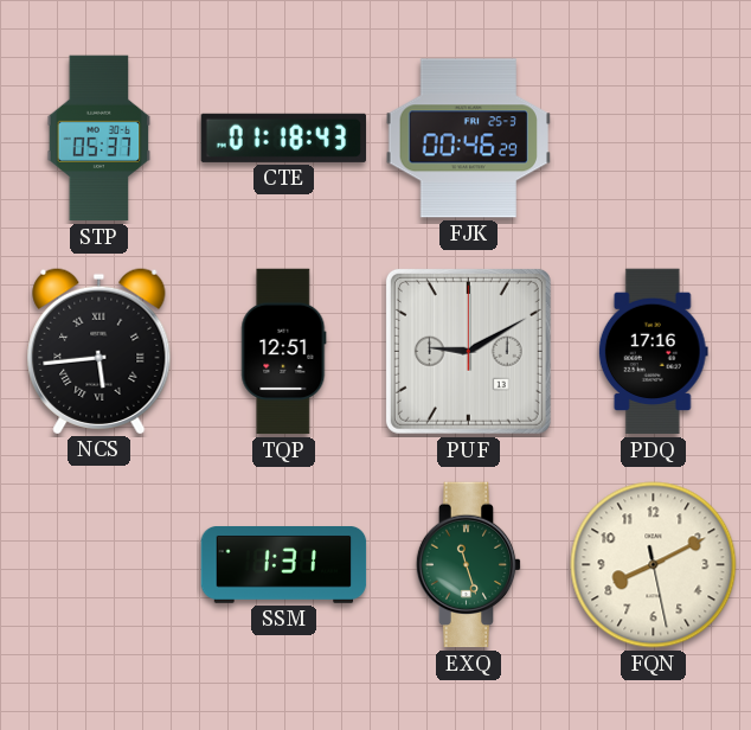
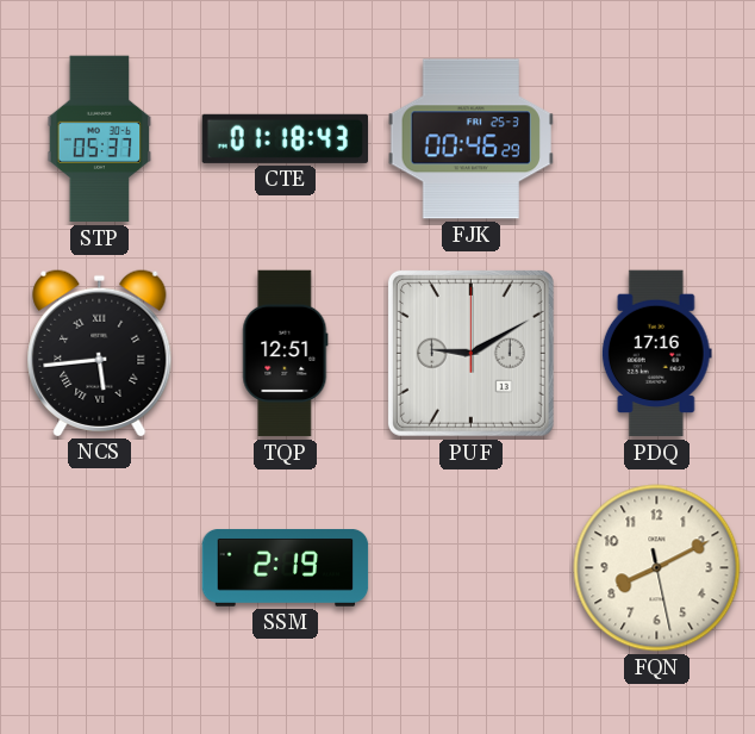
SSM: 1:31 -> 2:19 (286, 568)
EXQ: 11:27 -> none (469, 565)
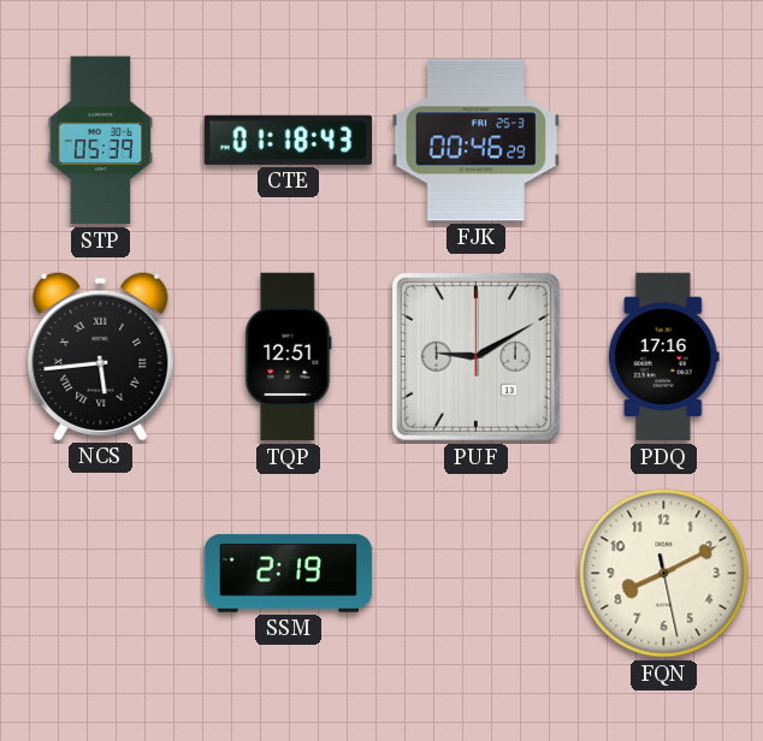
STP: 05:37 -> 05:39 (101, 141)
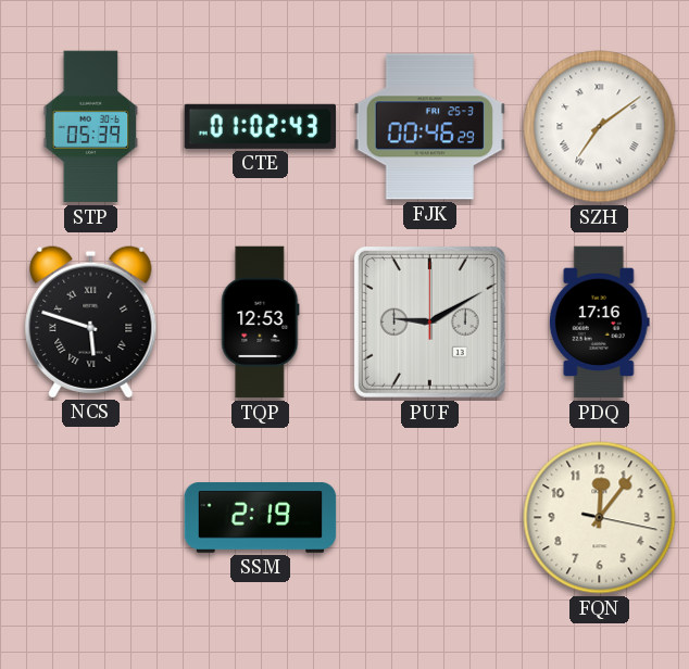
CTE: 01:18 -> 01:02 (260, 126)
SZH: none -> 7:09 (600, 127)
NCS: 5:44 -> 5:48 (91, 321)
TQP: 12:51 -> 12:53 (261, 323)
FQN: 8:10 -> 12:06 (600, 518)
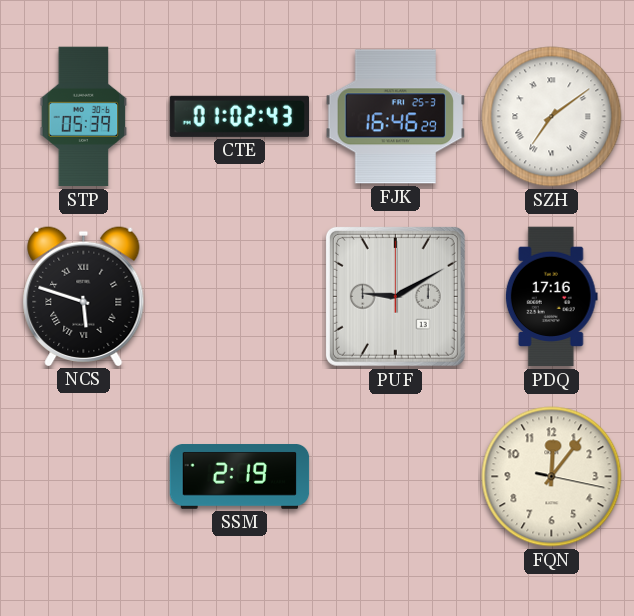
FJK: 00:46 -> 16:46 (395, 117)
TQP: 12:53 -> none (261, 323)
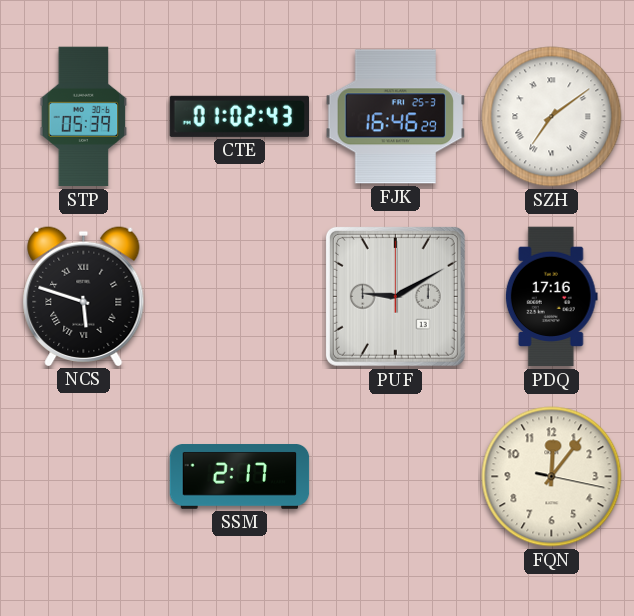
SSM: 2:19 -> 2:17 (240, 477)
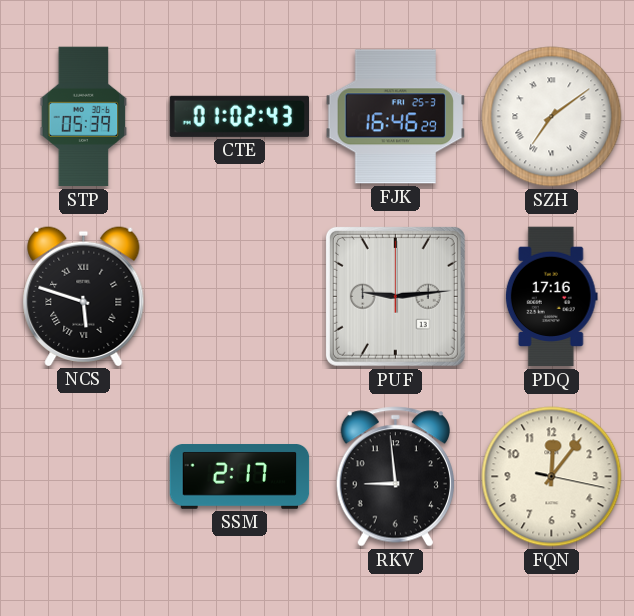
PUF: 9:10 -> 9:14 (395, 296)
RKV: none -> 8:59 (395, 477)
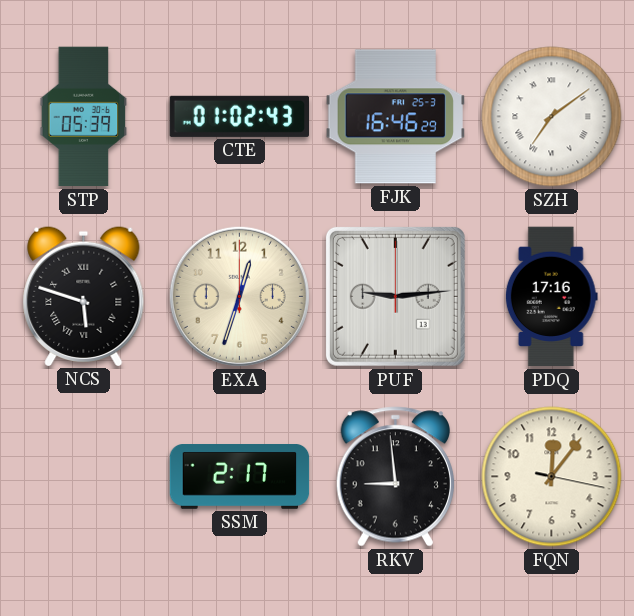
EXA: none -> 12:33 (239, 296)
